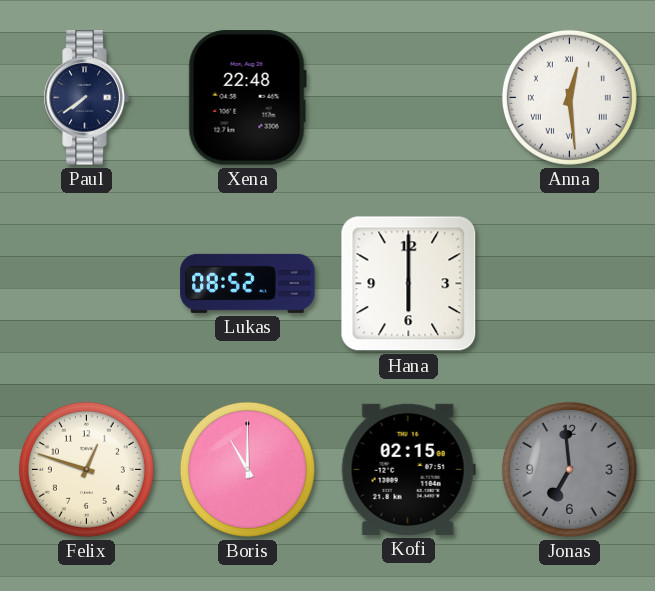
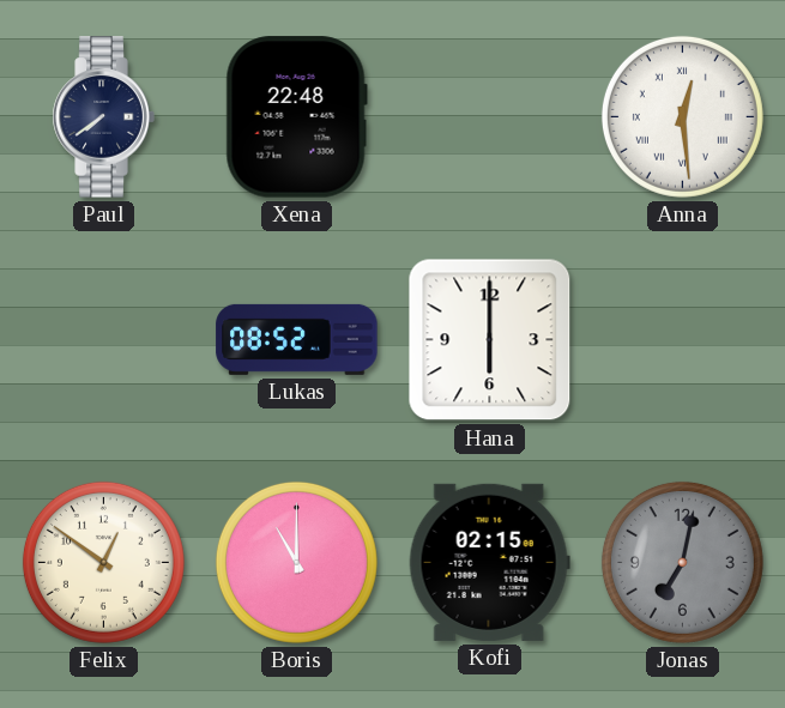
Felix: 12:48 -> 12:51 (103, 562)
Jonas: 6:59 -> 7:02 (682, 562)
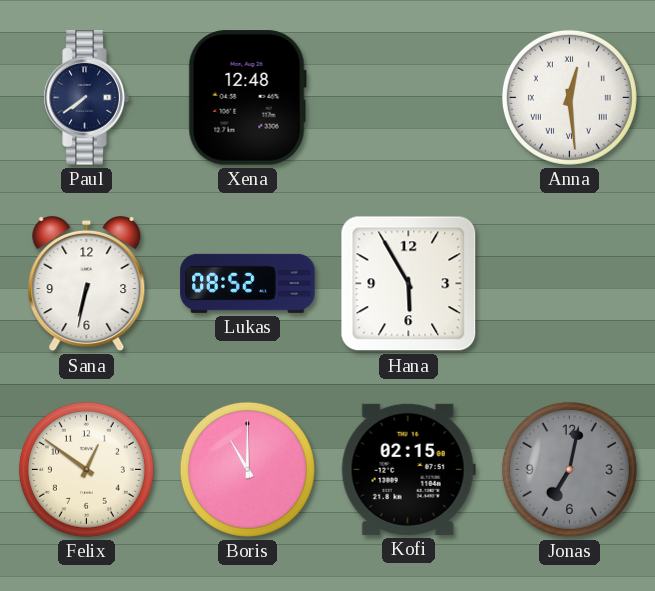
Xena: 22:48 -> 12:48 (247, 98)
Sana: none -> 6:32 (87, 284)
Hana: 6:00 -> 5:55 (409, 284)
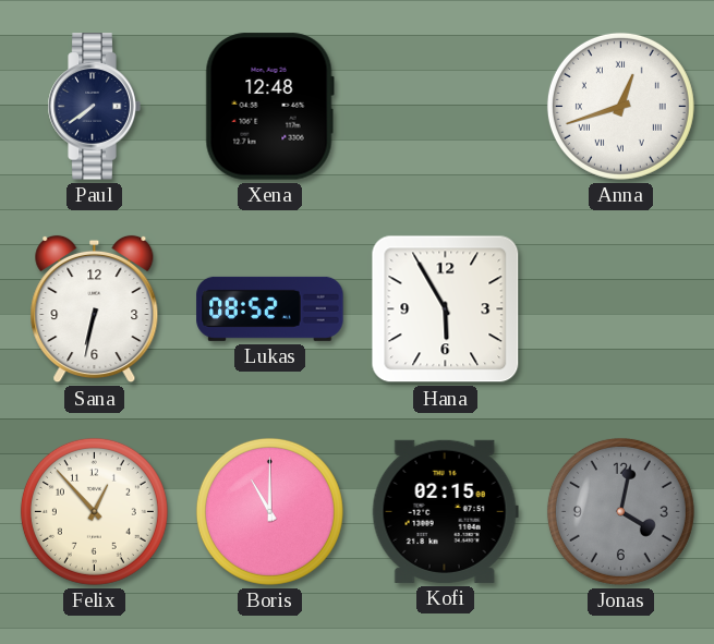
Anna: 12:29 -> 12:42 (620, 106)
Felix: 12:51 -> 12:53 (94, 511)
Jonas: 7:02 -> 4:02 (620, 511)
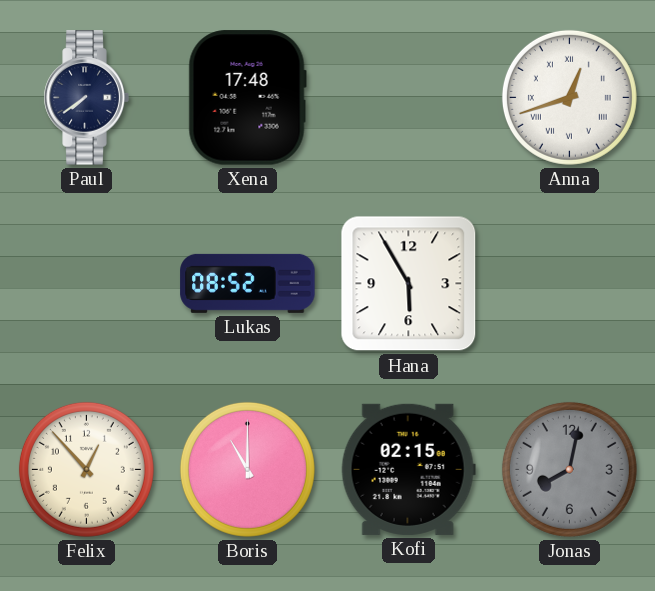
Xena: 12:48 -> 17:48 (247, 98)
Sana: 6:32 -> none (95, 309)
Jonas: 4:02 -> 8:02 (569, 469)
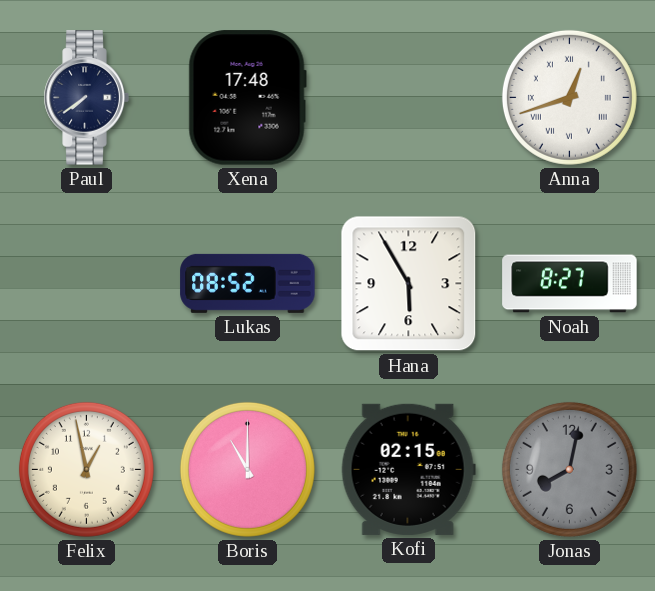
Noah: none -> 8:27 (570, 284)
Felix: 12:53 -> 12:58 (86, 469)
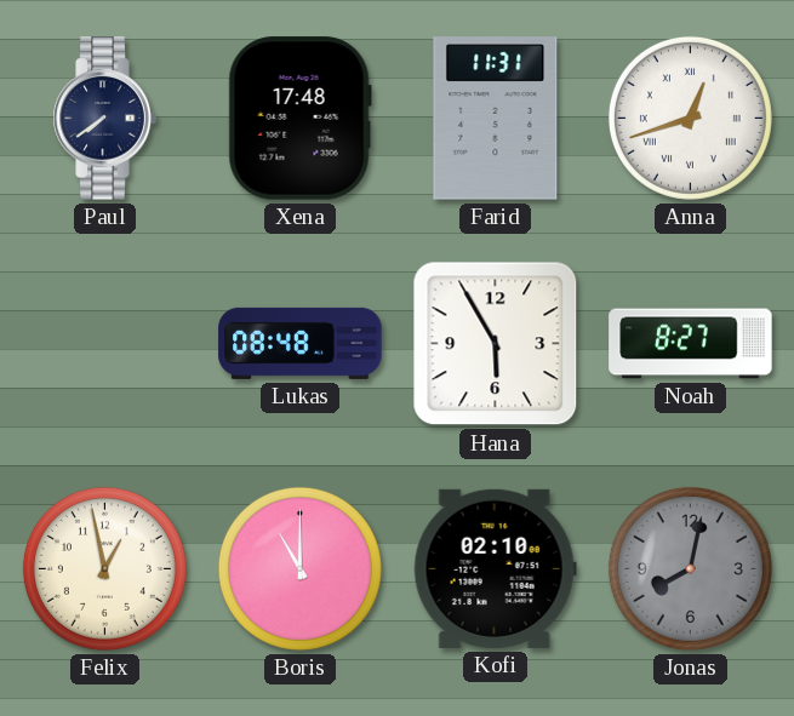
Farid: none -> 11:31 (496, 119)
Lukas: 08:52 -> 08:48 (301, 343)
Kofi: 02:15 -> 02:10 (495, 568)
